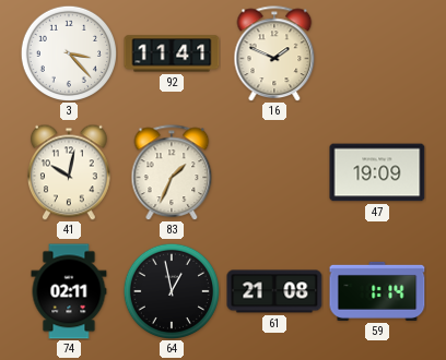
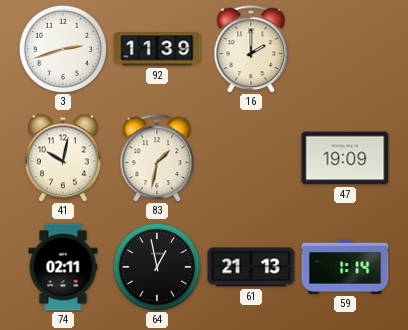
3: 3:23 -> 2:42 (62, 48)
92: 11:41 -> 11:39 (157, 49)
16: 1:49 -> 2:00 (251, 49)
83: 1:34 -> 1:32 (157, 158)
61: 21:08 -> 21:13 (251, 267)
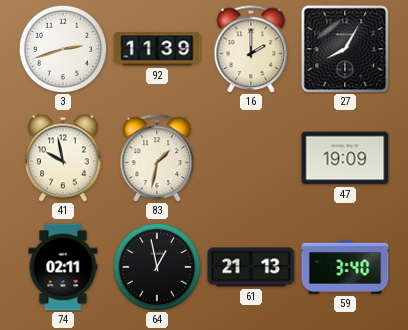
27: none -> 8:05 (345, 49)
41: 10:02 -> 9:58 (64, 158)
59: 1:14 -> 3:40 (345, 267)
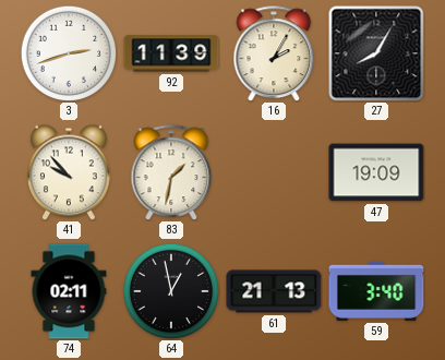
16: 2:00 -> 2:05 (274, 53)
41: 9:58 -> 9:53 (70, 172)
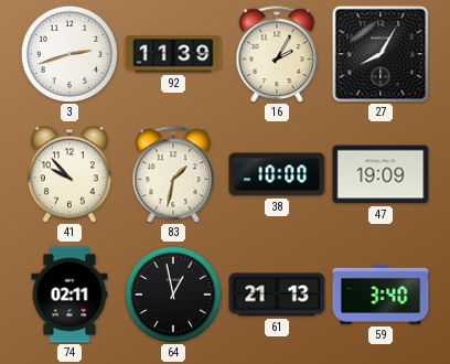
38: none -> 10:00 (277, 174)
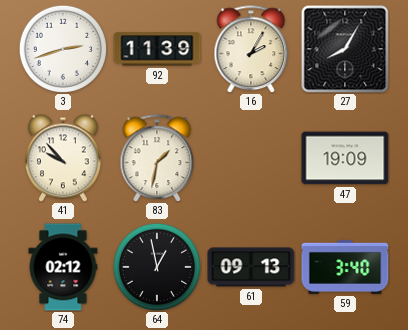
38: 10:00 -> none (277, 174)
74: 02:11 -> 02:12 (63, 267)
61: 21:13 -> 09:13 (251, 267)
